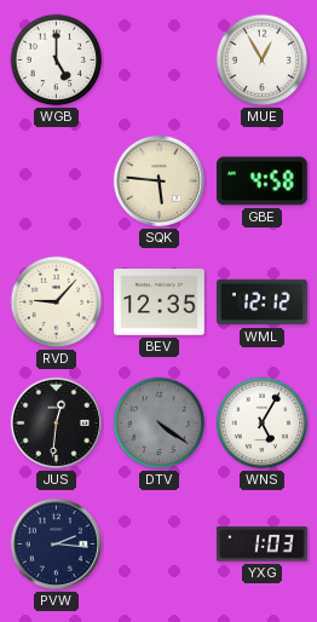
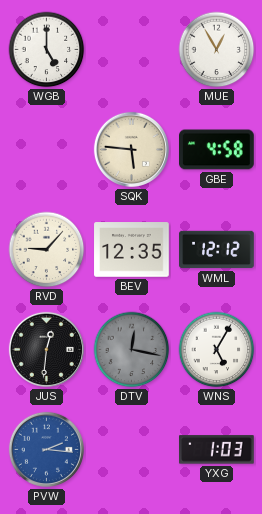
DTV: 4:21 -> 12:17 (132, 350)
PVW dial: navy -> blue (46, 449)
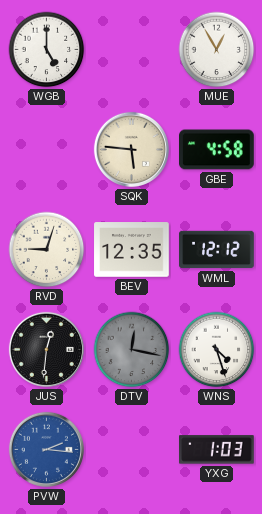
RVD: 9:07 -> 9:03 (47, 250)
WNS: 5:05 -> 4:27 (217, 350)
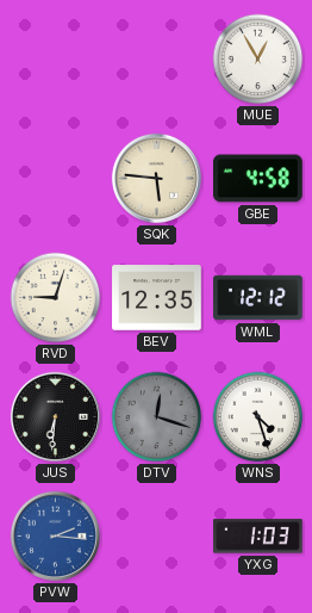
WGB: 5:00 -> none (47, 50)
JUS: 12:31 -> 6:31 (55, 416)
DTV: 12:17 -> 12:18 (157, 417)
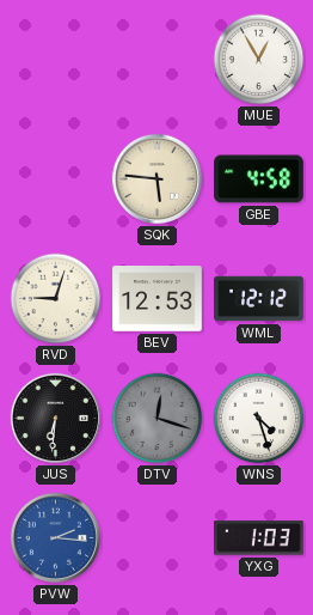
BEV: 12:35 -> 12:53 (158, 299)
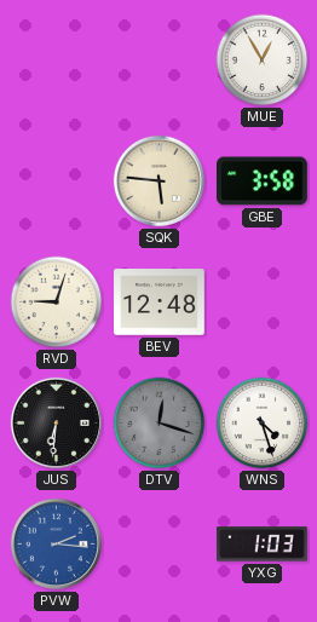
GBE: 4:58 -> 3:58 (263, 182)
BEV: 12:53 -> 12:48 (160, 303)
WML: 12:12 -> none (259, 299)
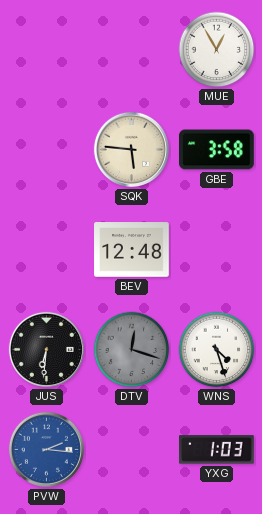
RVD: 9:03 -> none (57, 303)
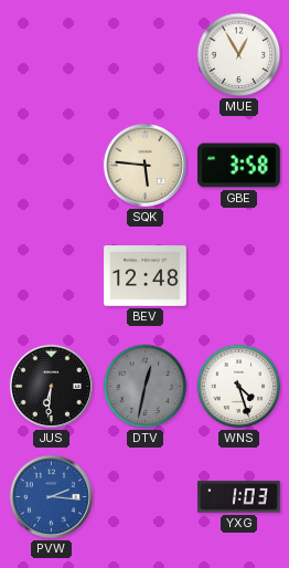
DTV: 12:18 -> 12:32 (146, 387)
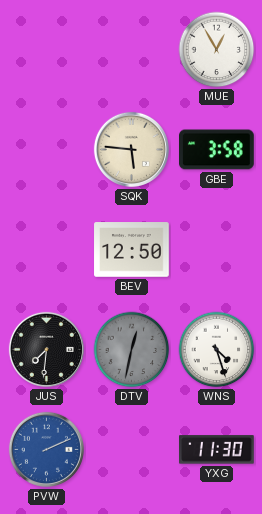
BEV: 12:48 -> 12:50 (132, 250)
JUS: 6:31 -> 7:31 (46, 349)
PVW: 2:16 -> 2:11 (46, 449)
YXG: 1:03 -> 11:30 (217, 450)
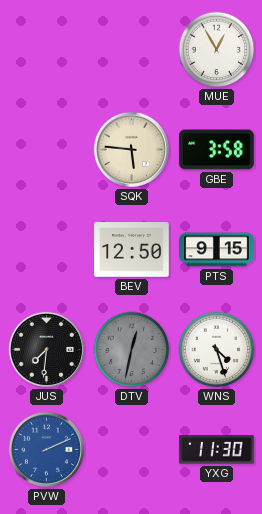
PTS: none -> 9:15 (217, 250)
